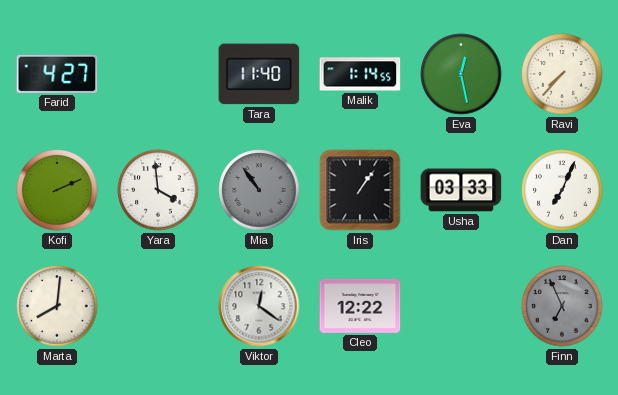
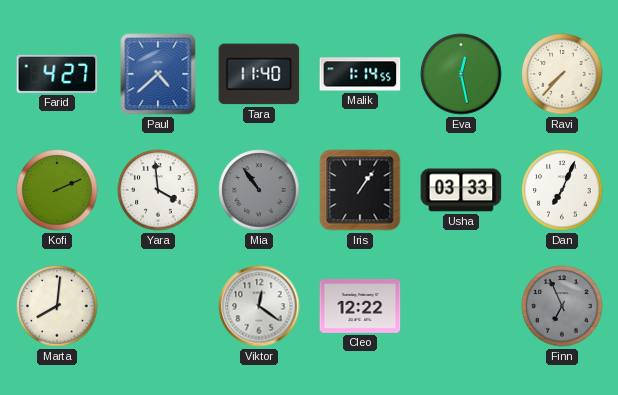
Paul: none -> 4:38 (158, 74)
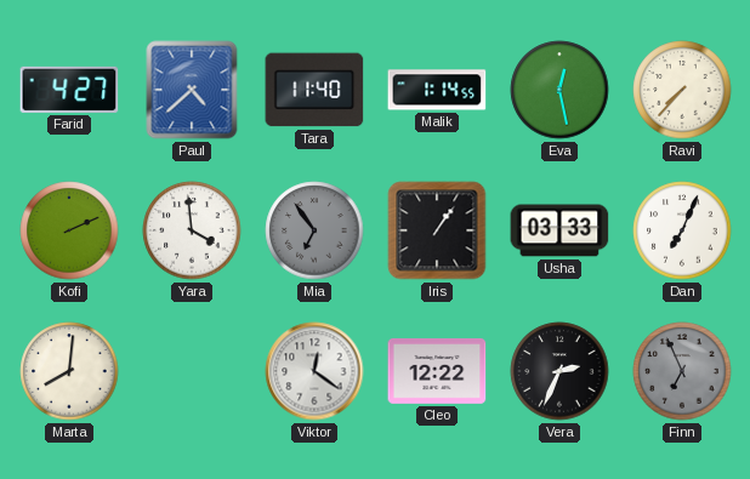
Mia: 10:54 -> 6:54 (314, 230)
Vera: none -> 2:34 (559, 371)
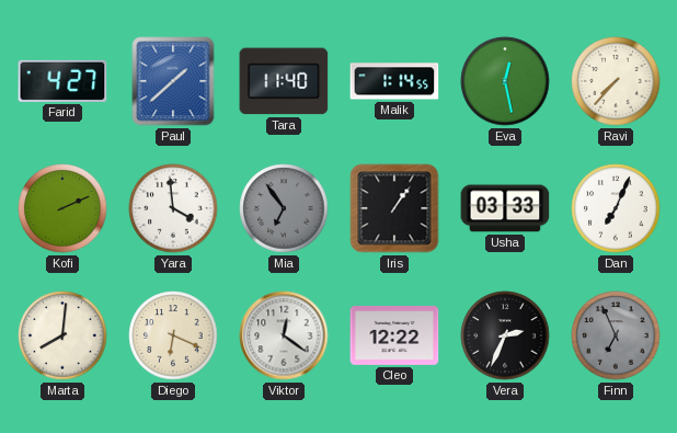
Paul: 4:38 -> 1:38 (173, 81)
Diego: none -> 6:19 (173, 335)
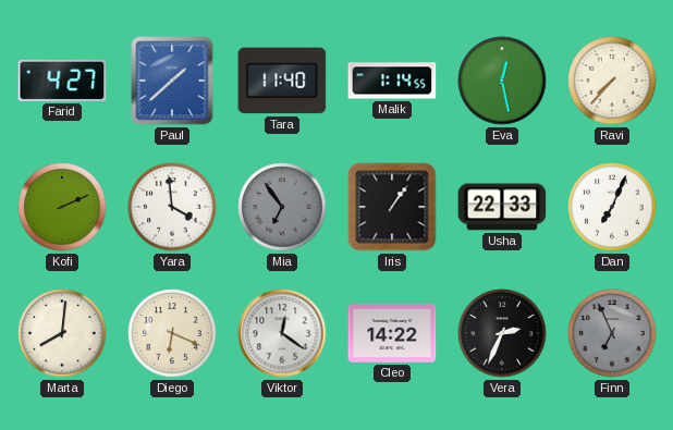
Usha: 03:33 -> 22:33 (502, 207)
Cleo: 12:22 -> 14:22 (392, 333)
